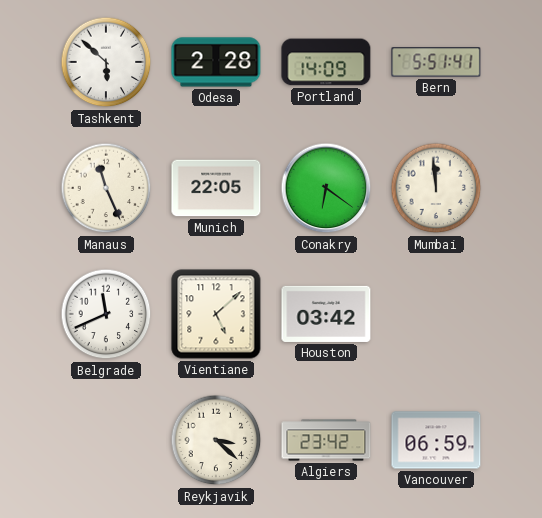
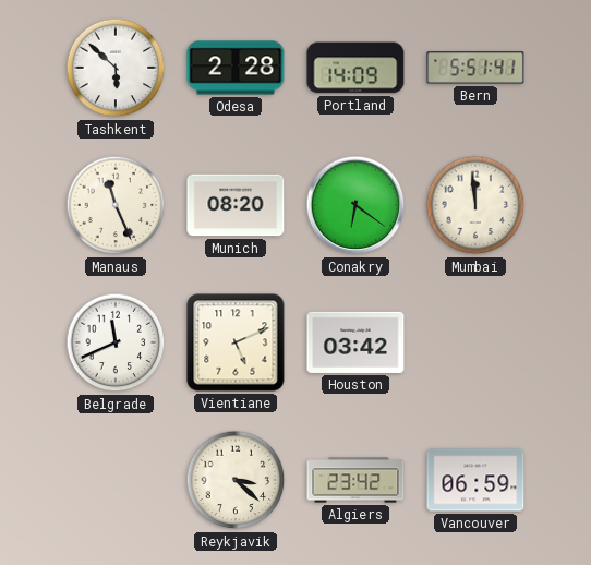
Munich: 22:05 -> 08:20 (236, 205)
Vientiane: 5:08 -> 5:11 (236, 342)
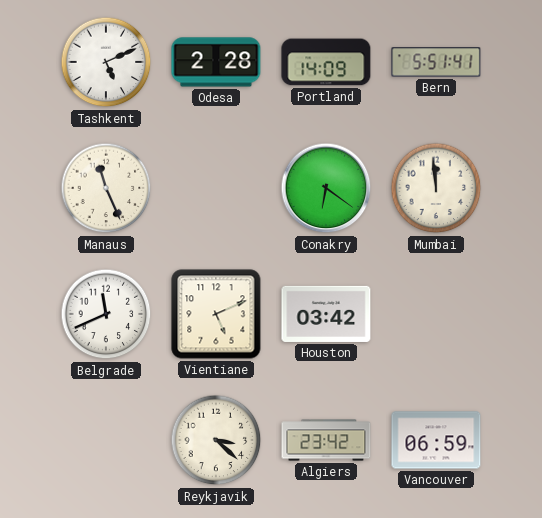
Tashkent: 5:52 -> 5:11 (106, 62)
Munich: 08:20 -> none (236, 205)
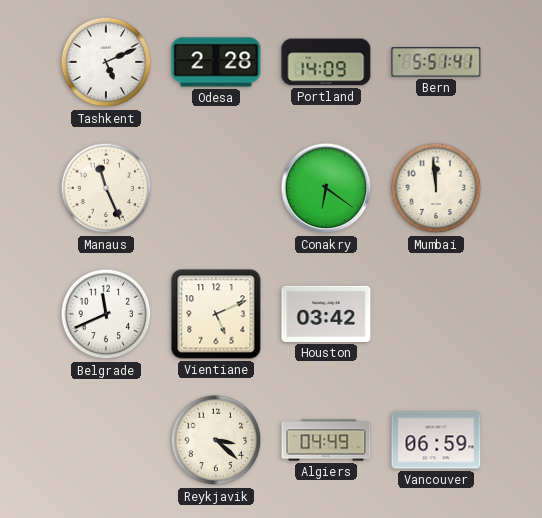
Algiers: 23:42 -> 04:49 (326, 440)
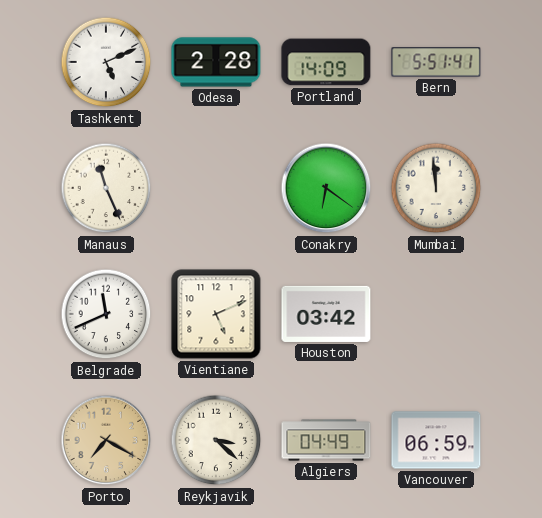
Porto: none -> 7:20 (106, 440)
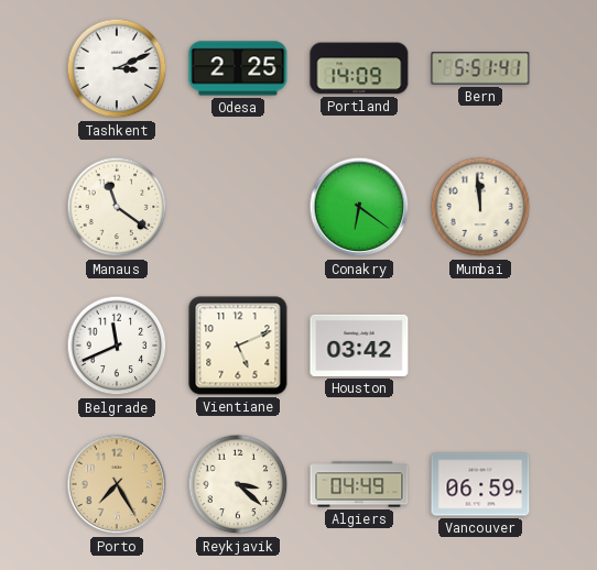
Tashkent: 5:11 -> 3:11 (117, 68)
Odesa: 2:28 -> 2:25 (238, 68)
Manaus: 11:26 -> 11:21 (117, 207)
Porto: 7:20 -> 7:25 (117, 484)
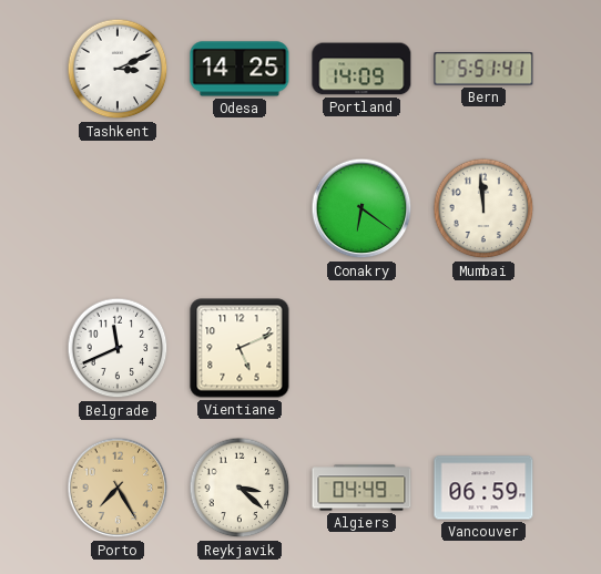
Odesa: 2:25 -> 14:25 (240, 69)
Manaus: 11:21 -> none (117, 207)
Houston: 03:42 -> none (359, 346)
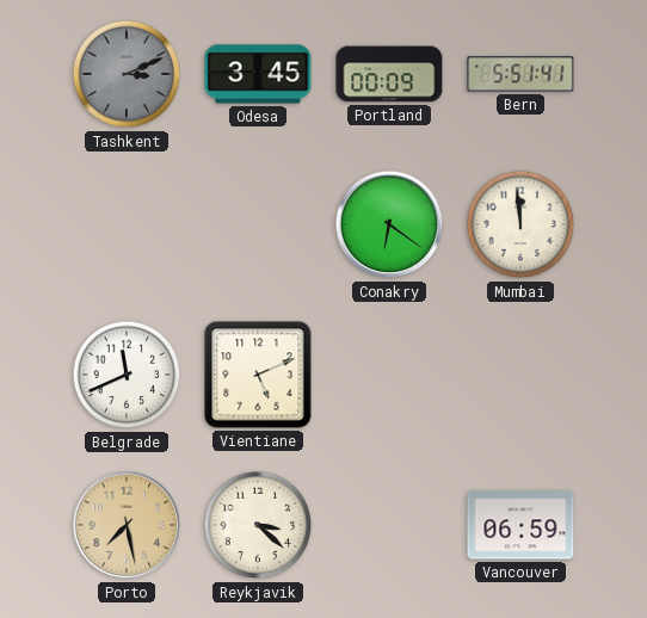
Tashkent dial: white -> grey (127, 74)
Odesa: 14:25 -> 3:45 (258, 74)
Portland: 14:09 -> 00:09 (389, 74)
Porto: 7:25 -> 7:28 (127, 525)
Algiers: 04:49 -> none (361, 488)
